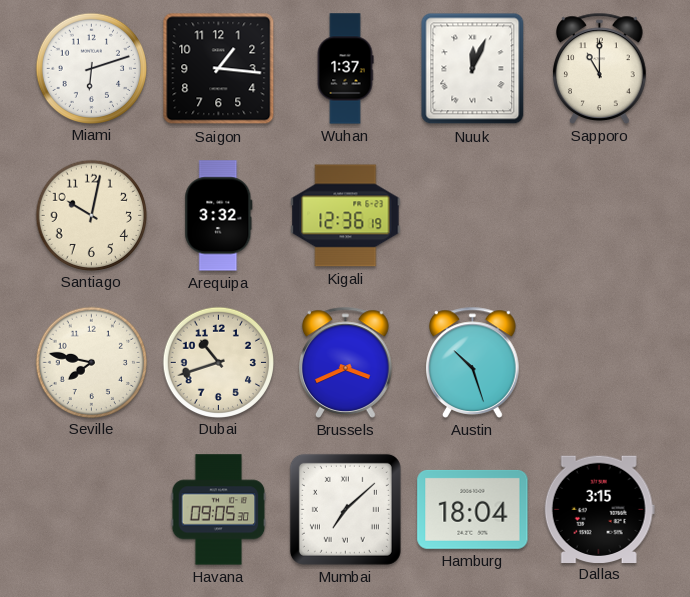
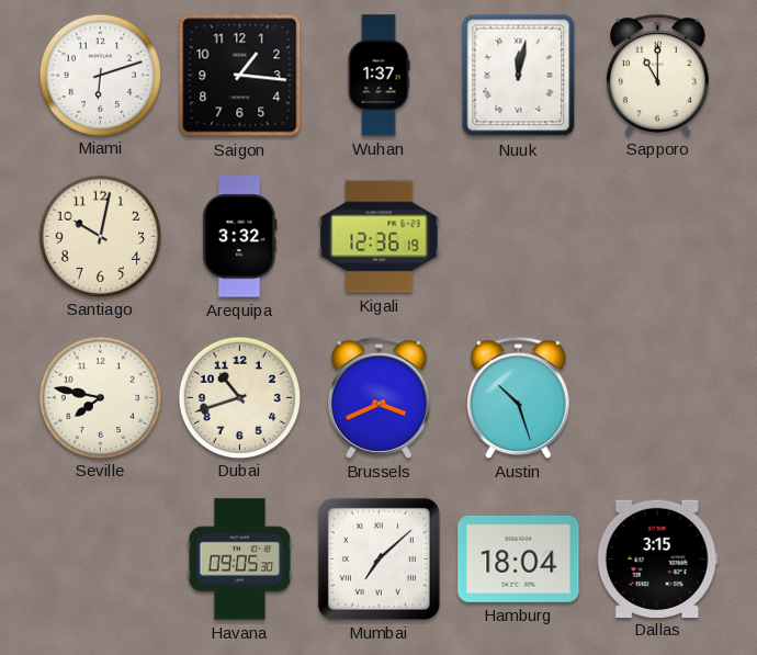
Nuuk: 12:04 -> 12:02 (519, 76)
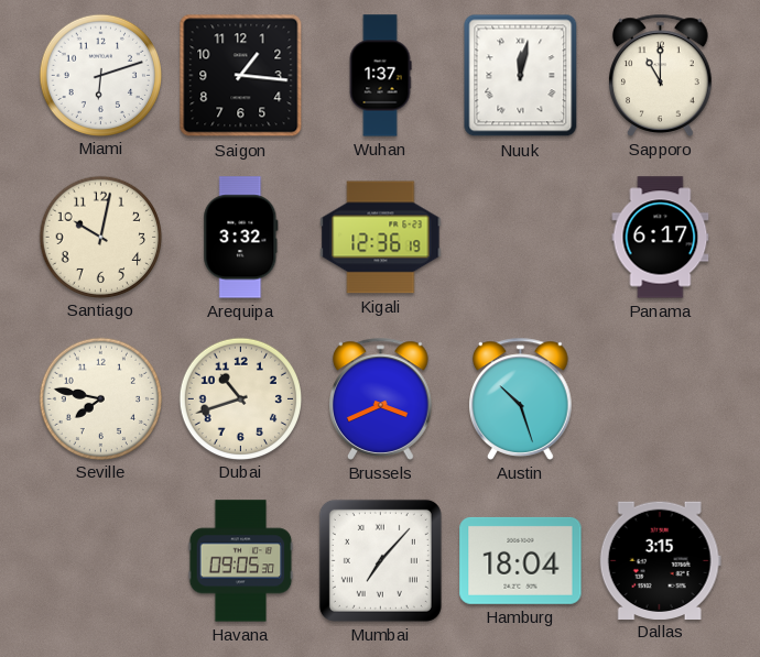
Panama: none -> 6:17 (661, 238)
Mumbai: 7:08 -> 7:07 (380, 560)
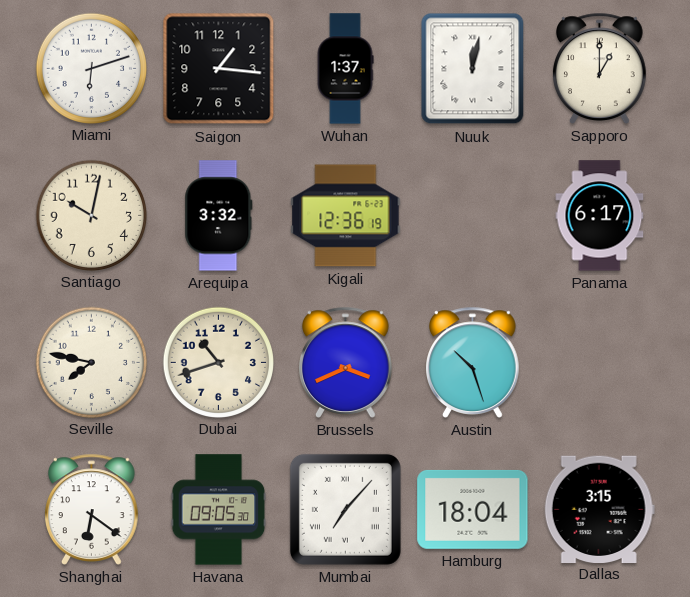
Sapporo: 11:00 -> 1:00 (600, 68)
Shanghai: none -> 6:21 (92, 509)
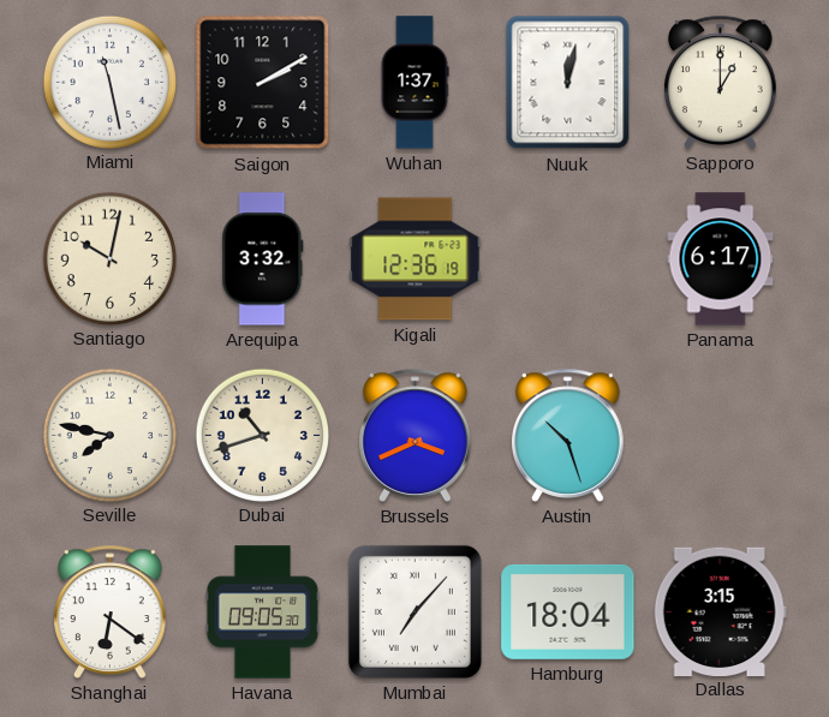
Miami: 6:12 -> 11:28 (109, 82)
Saigon: 1:16 -> 2:10 (263, 83)
